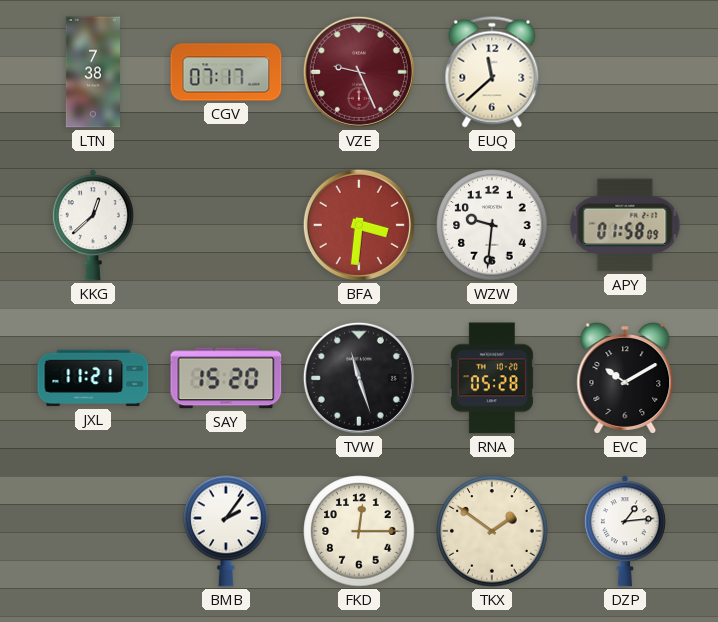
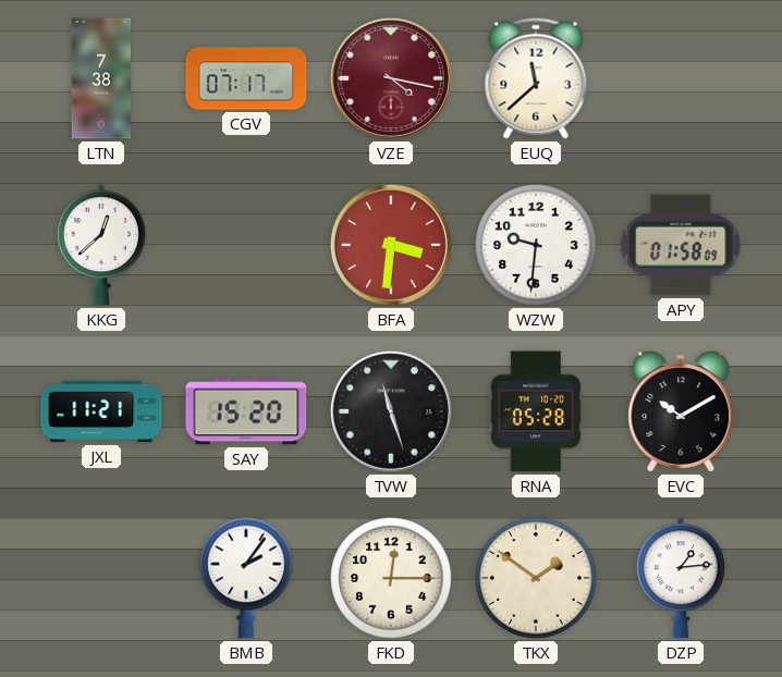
VZE: 9:26 -> 4:17 (391, 78)
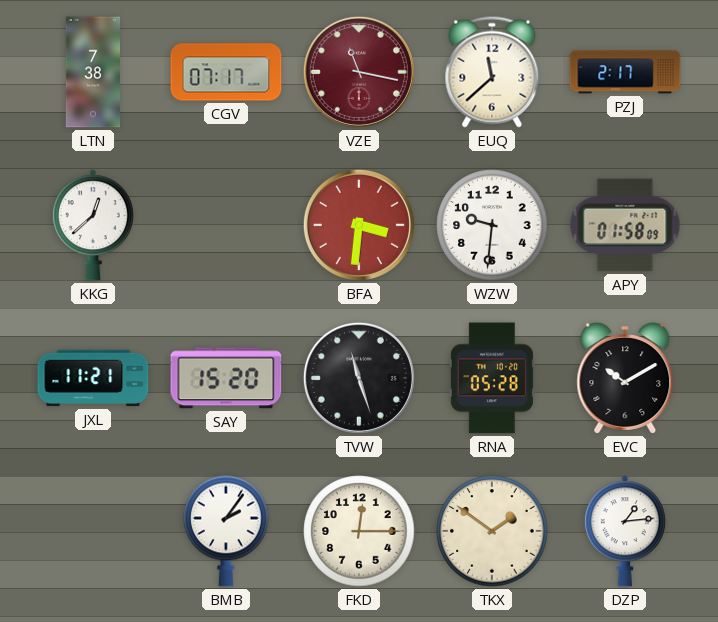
VZE: 4:17 -> 11:17 (359, 72)
PZJ: none -> 2:17 (625, 72)
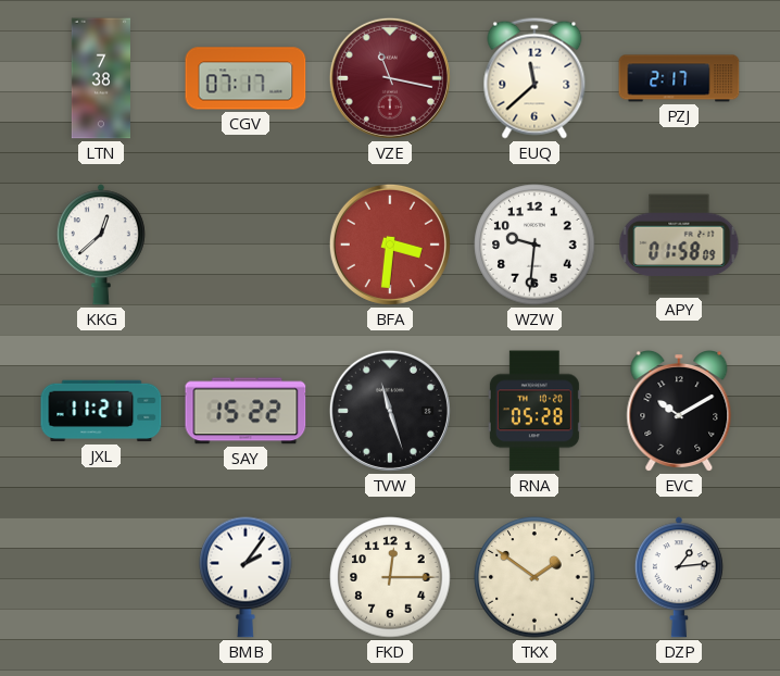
SAY: 15:20 -> 15:22 (246, 411)
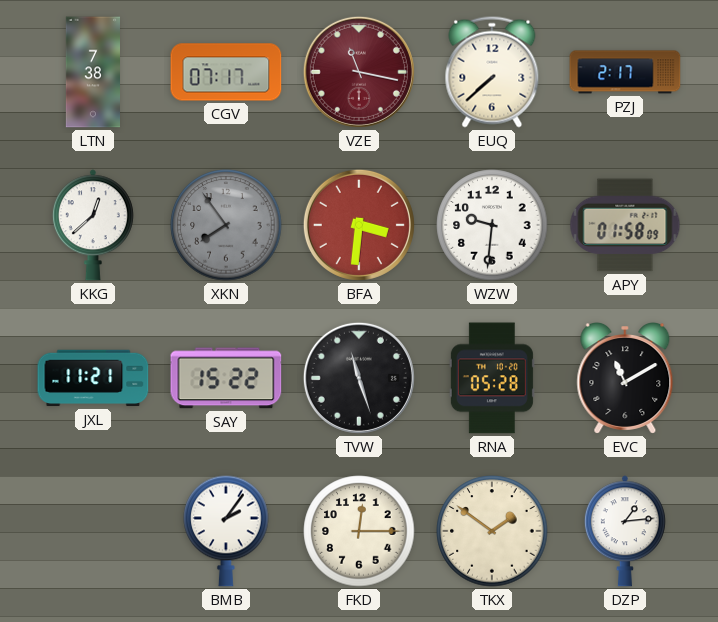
EUQ: 11:38 -> 7:38 (492, 72)
XKN: none -> 7:54 (226, 225)
EVC: 10:10 -> 11:10 (625, 379)
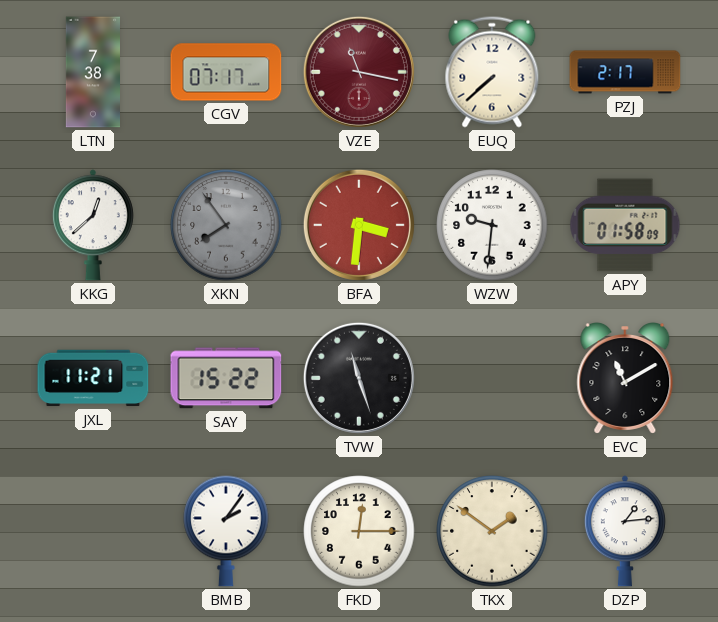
RNA: 05:28 -> none (492, 378)
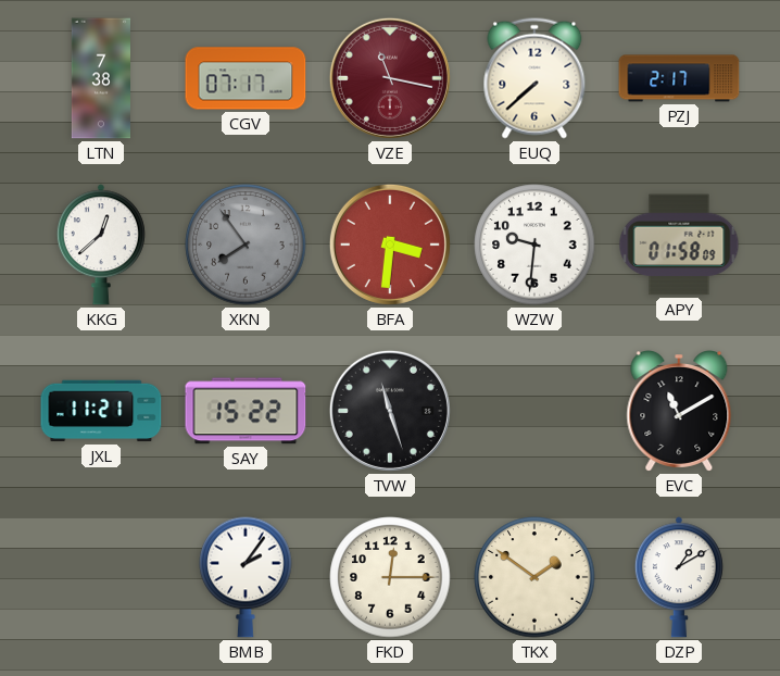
DZP: 1:14 -> 1:10 (679, 577)
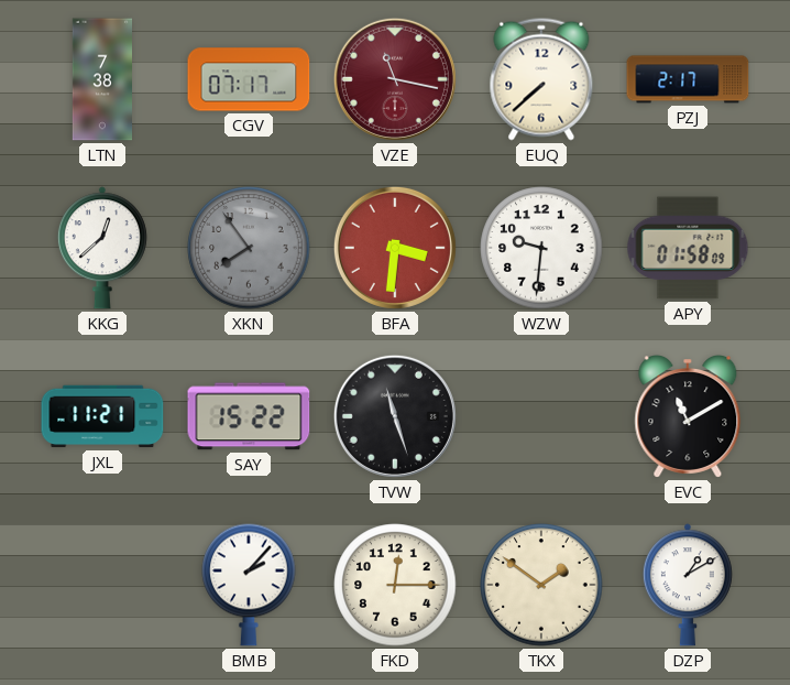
BMB: 2:06 -> 2:07 (249, 585)
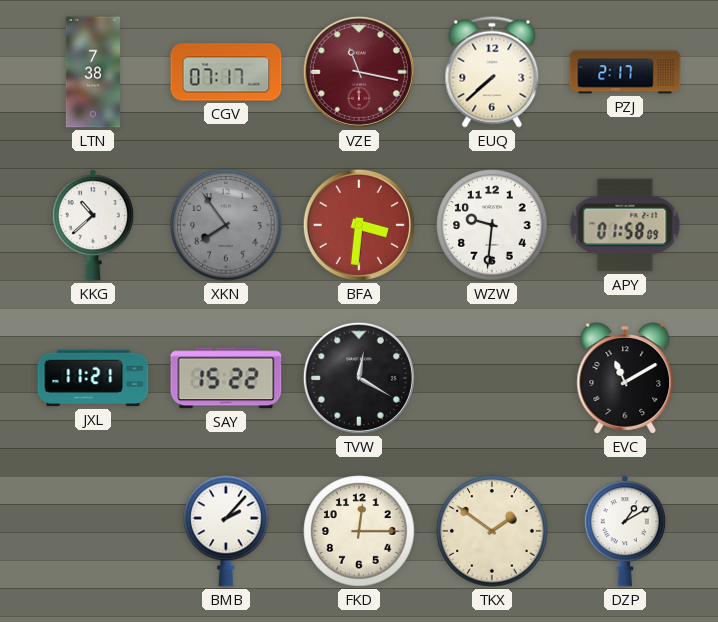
KKG: 12:38 -> 10:38 (93, 225)
TVW: 11:27 -> 12:20 (359, 378)
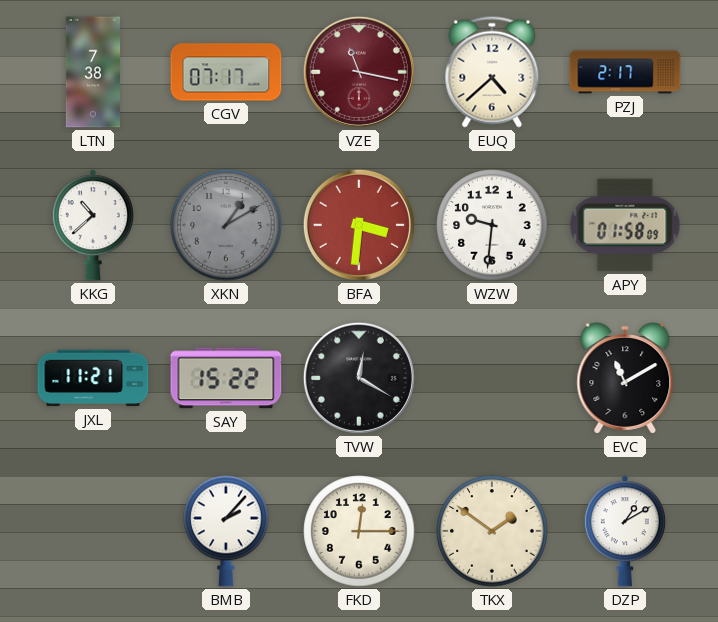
EUQ: 7:38 -> 4:38 (492, 72)
XKN: 7:54 -> 1:10 (226, 225)
